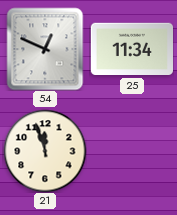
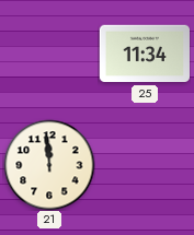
54: 12:49 -> none (45, 49)
21: 11:57 -> 11:59 (49, 165)
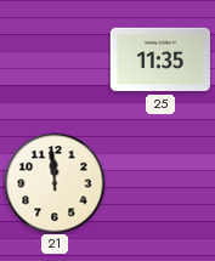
25: 11:34 -> 11:35 (159, 59)
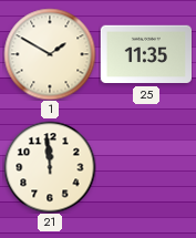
1: none -> 1:50 (50, 54)
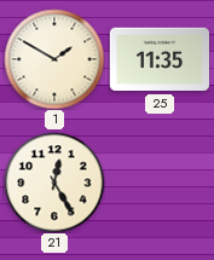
21: 11:59 -> 12:25 (54, 183)
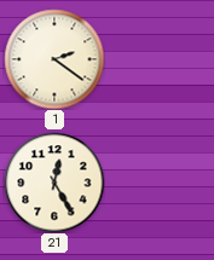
1: 1:50 -> 2:21 (54, 59)
25: 11:35 -> none (158, 59)
